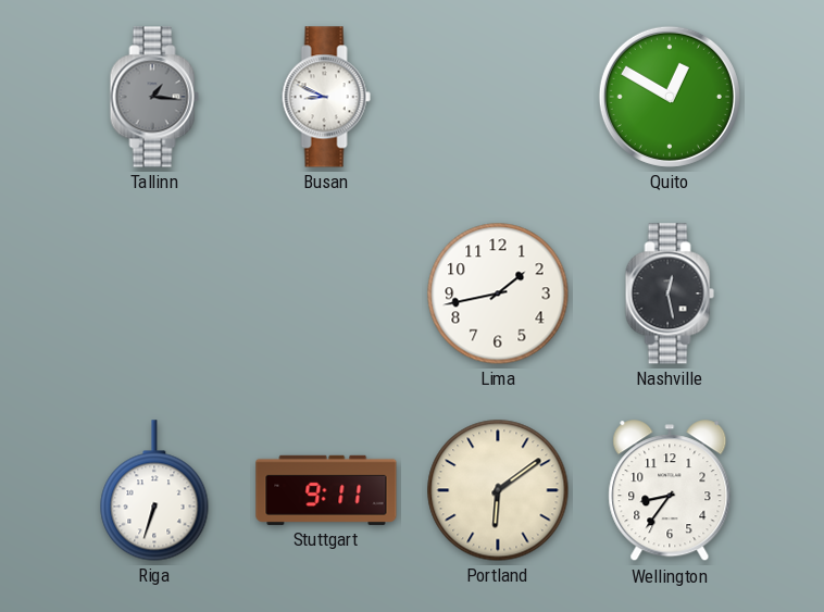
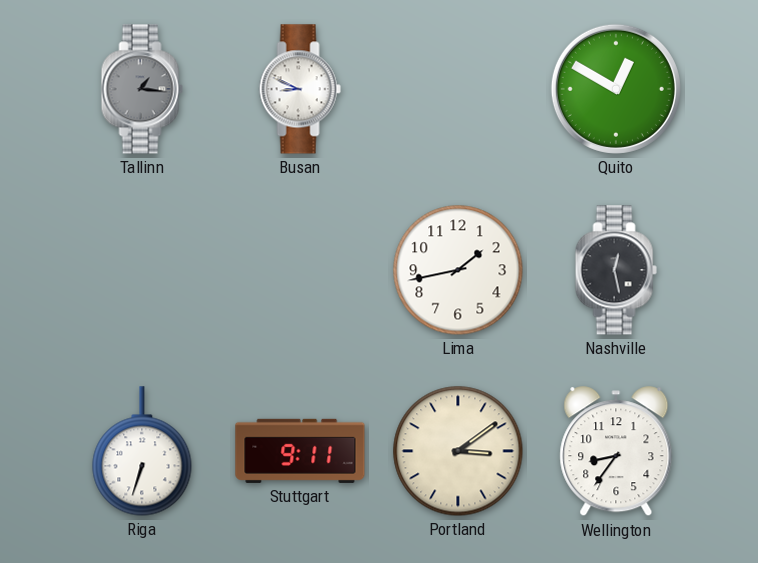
Portland: 6:09 -> 3:09 (458, 451)
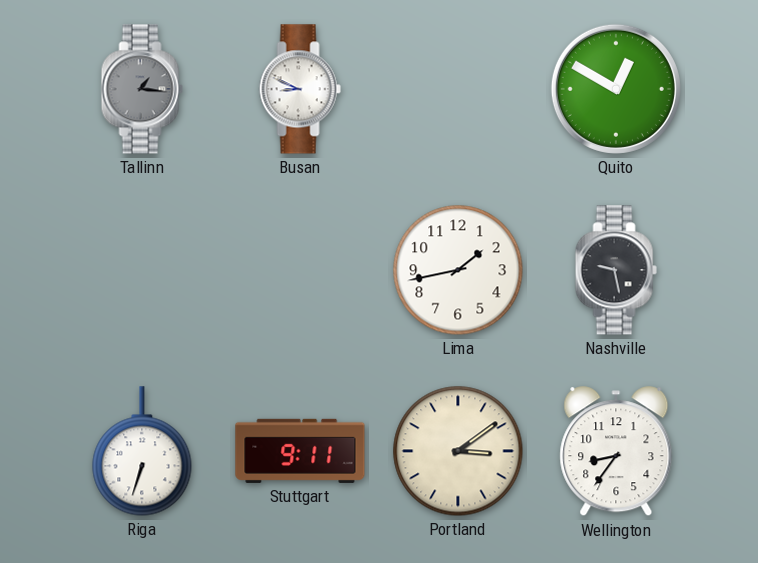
Nashville: 12:28 -> 9:28 (616, 270)
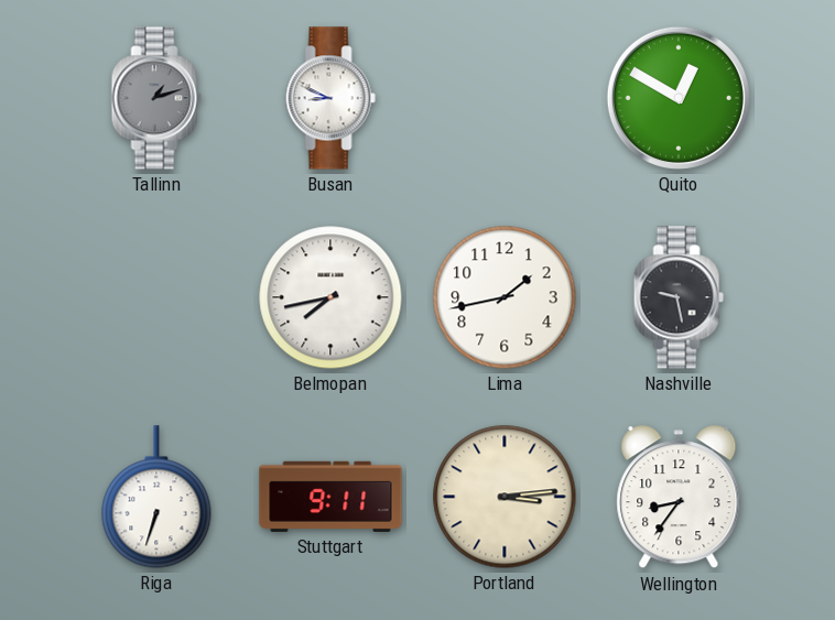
Tallinn: 1:16 -> 1:12 (156, 98)
Belmopan: none -> 7:43 (330, 297)
Portland: 3:09 -> 3:14 (505, 497)
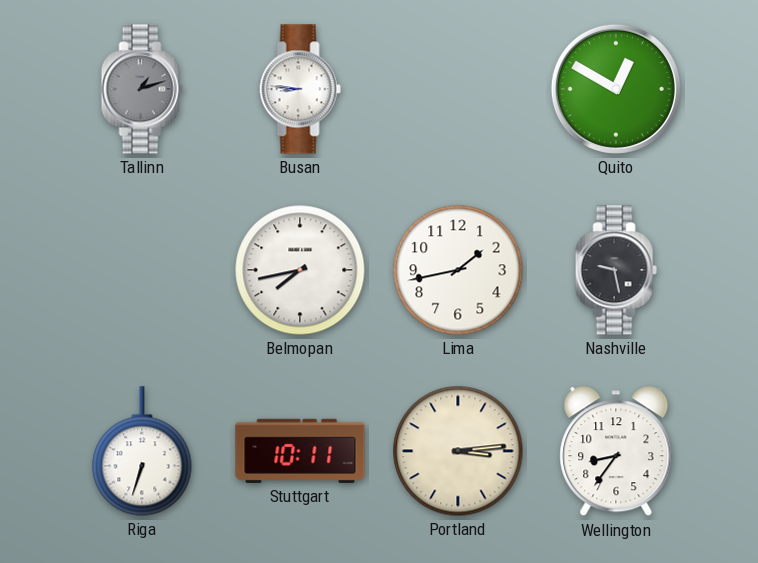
Busan: 8:49 -> 8:46 (300, 89)
Stuttgart: 9:11 -> 10:11 (300, 451)
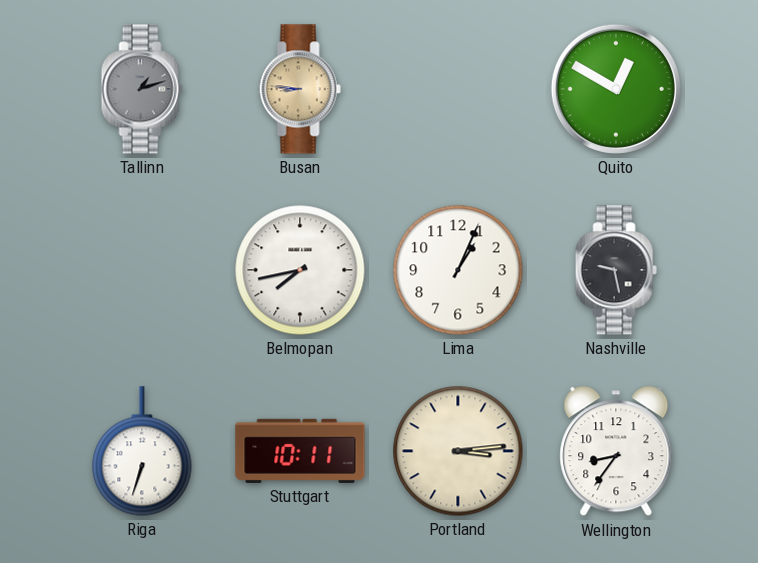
Busan dial: white -> champagne (300, 89)
Lima: 1:43 -> 1:04 (458, 270)
